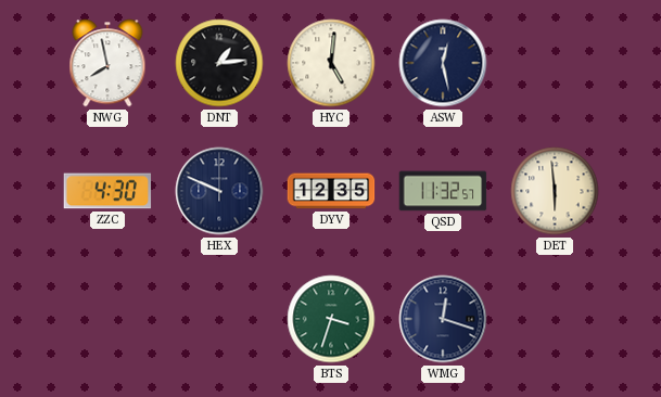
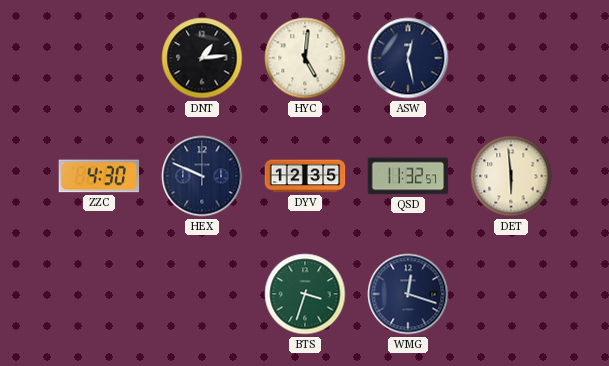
NWG: 7:58 -> none (107, 63)
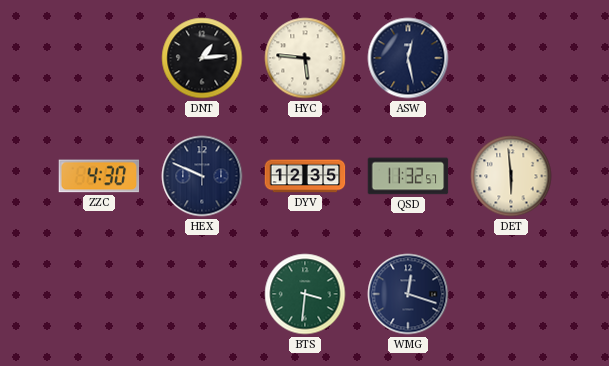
HYC: 5:01 -> 5:46 (305, 58)
BTS: 3:33 -> 3:31 (305, 294)
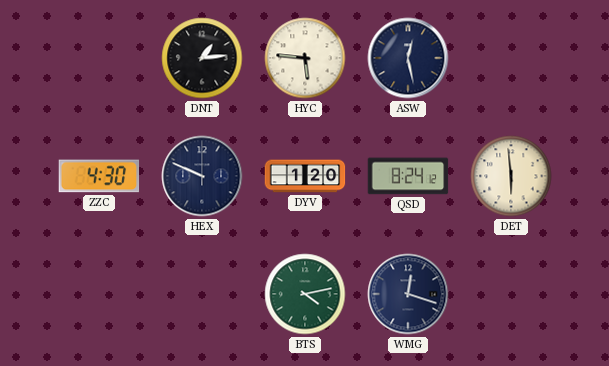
DYV: 12:35 -> 1:20 (305, 176)
QSD: 11:32 -> 8:24 (408, 176)
BTS: 3:31 -> 4:13 (305, 294)
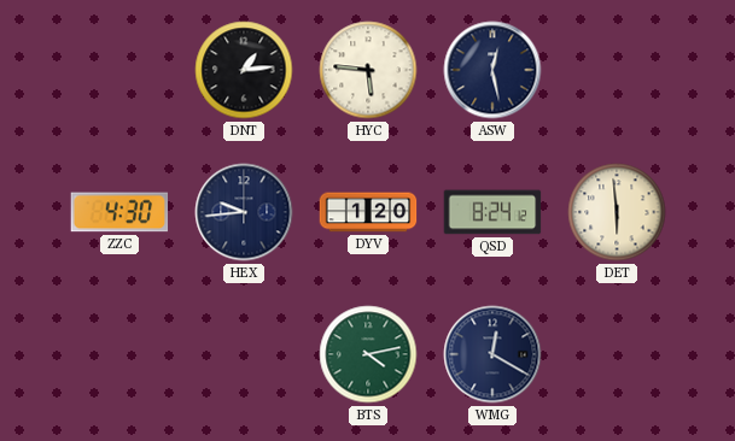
HEX: 9:49 -> 9:44 (244, 212)
WMG: 12:18 -> 12:20 (492, 354)
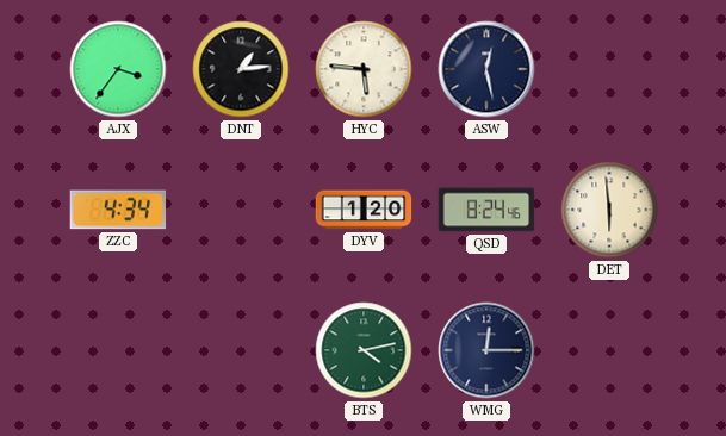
AJX: none -> 3:36 (118, 69)
ZZC: 4:30 -> 4:34 (118, 210)
HEX: 9:44 -> none (244, 212)
QSD: 8:24:12 -> 8:24:46 (486, 210)
WMG: 12:20 -> 12:15 (486, 350)
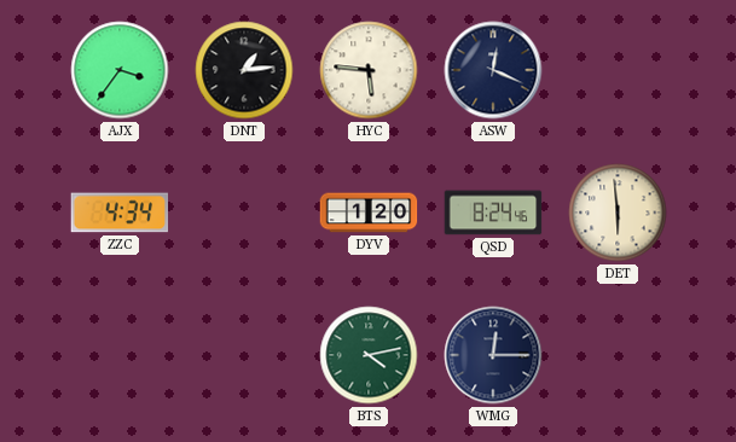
ASW: 12:28 -> 12:19 (493, 70)
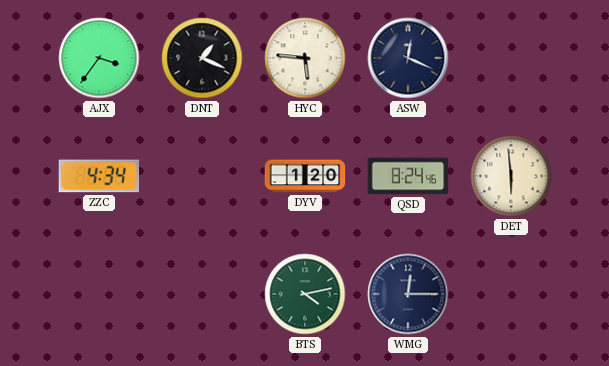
DNT: 1:14 -> 1:19 (202, 58)
